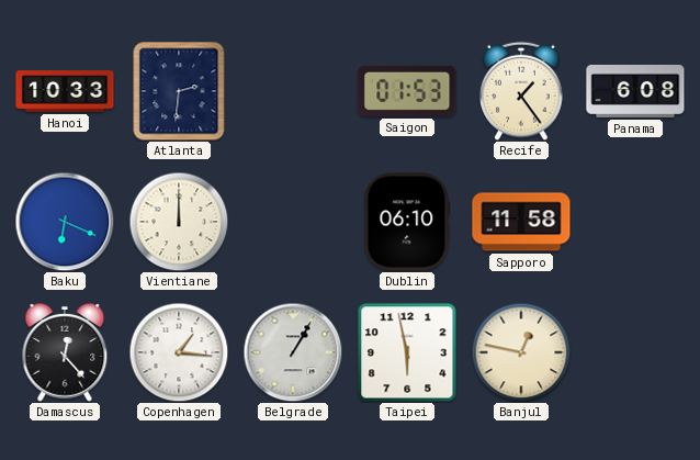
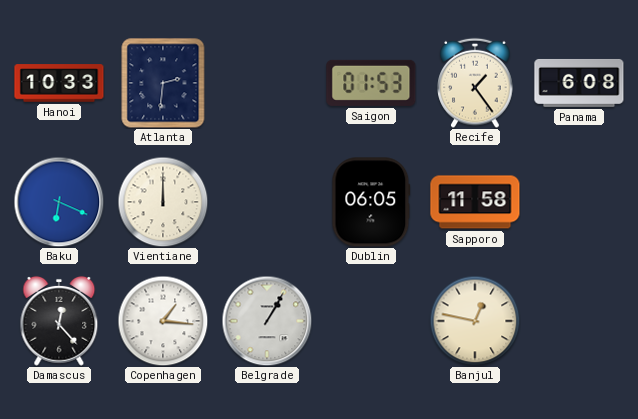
Dublin: 06:10 -> 06:05 (371, 202)
Taipei: 5:58 -> none (407, 352)
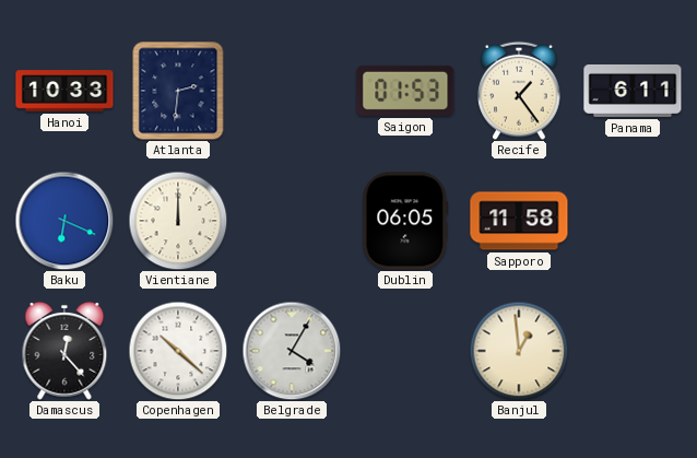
Panama: 6:08 -> 6:11 (633, 91)
Copenhagen: 1:16 -> 10:22 (178, 351)
Belgrade: 1:05 -> 4:05 (292, 351)
Banjul: 12:47 -> 12:59 (519, 351)
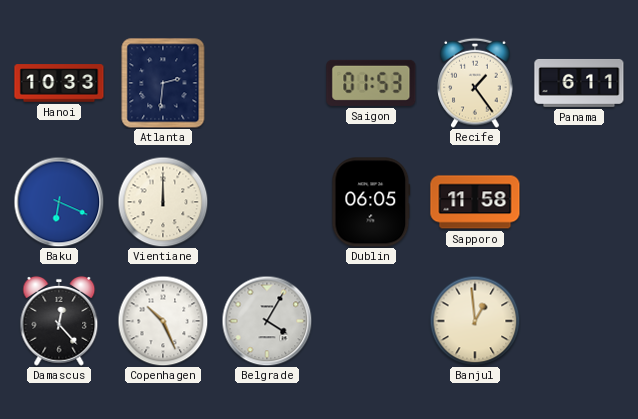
Copenhagen: 10:22 -> 10:26 (163, 321)
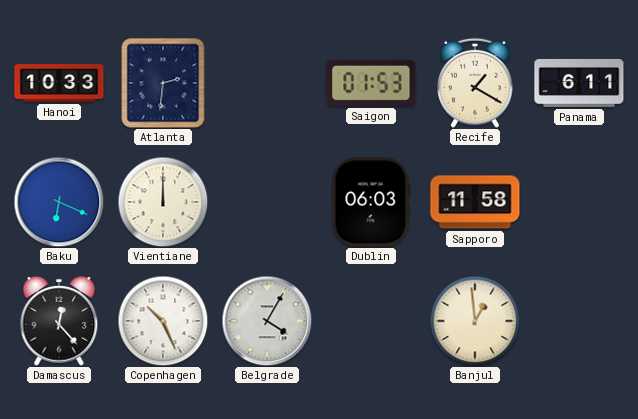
Recife: 1:24 -> 1:20 (475, 83)
Dublin: 06:05 -> 06:03 (371, 202)
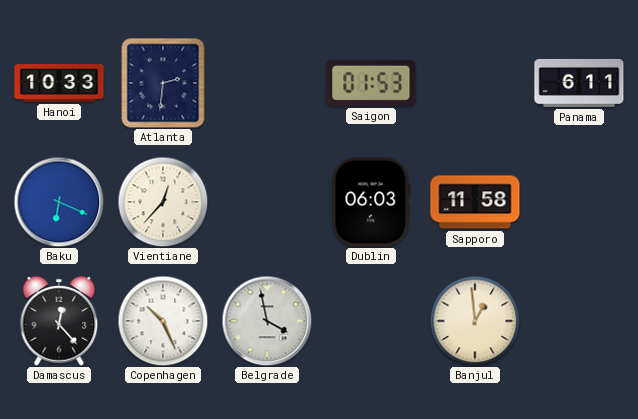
Recife: 1:20 -> none (475, 83)
Vientiane: 12:00 -> 12:37 (163, 202)
Belgrade: 4:05 -> 3:58 (267, 321)
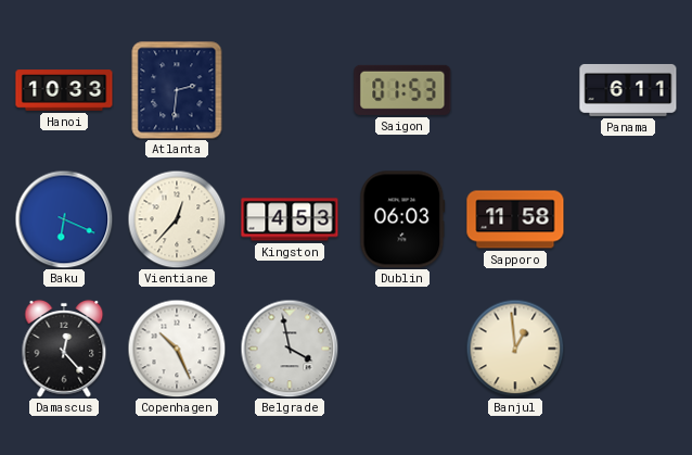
Kingston: none -> 4:53 (290, 219)
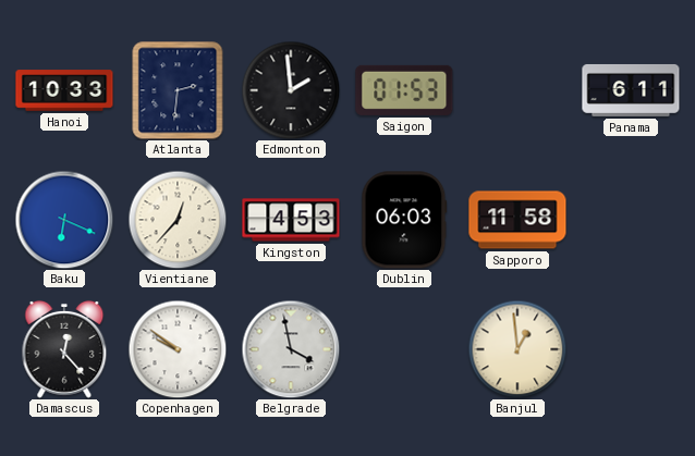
Edmonton: none -> 1:59 (291, 90)
Copenhagen: 10:26 -> 9:51 (178, 349)
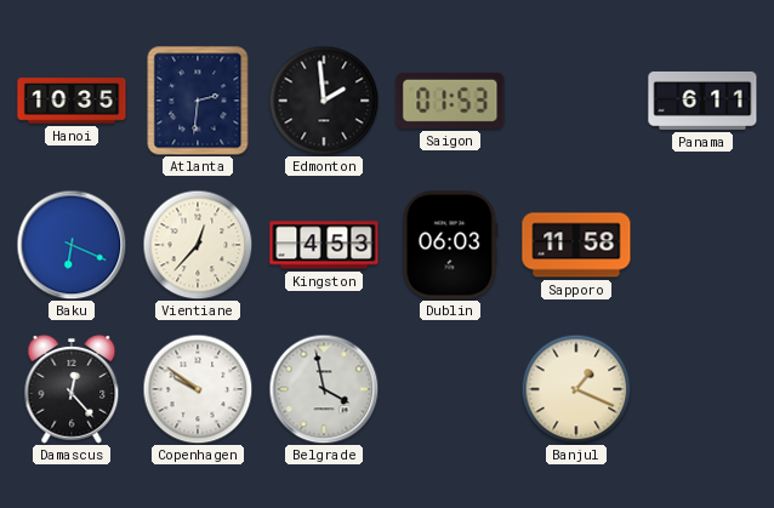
Hanoi: 10:33 -> 10:35 (72, 101)
Banjul: 12:59 -> 1:19 (576, 389)
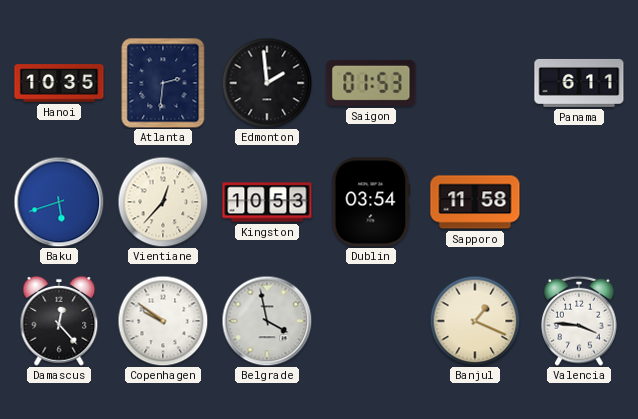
Baku: 6:19 -> 5:42 (59, 202)
Kingston: 4:53 -> 10:53 (267, 202)
Dublin: 06:03 -> 03:54 (371, 202)
Valencia: none -> 3:46 (579, 321)
